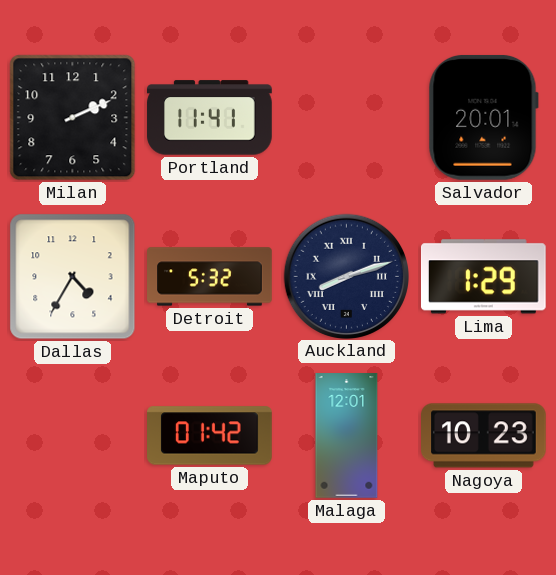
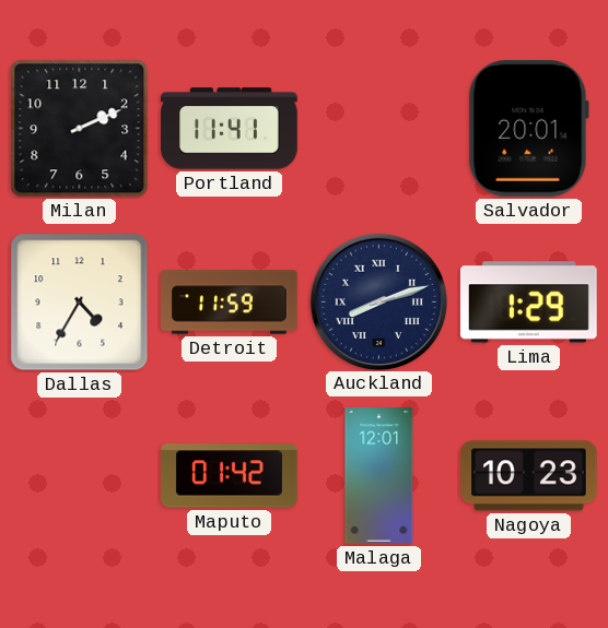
Detroit: 5:32 -> 11:59 (230, 303)
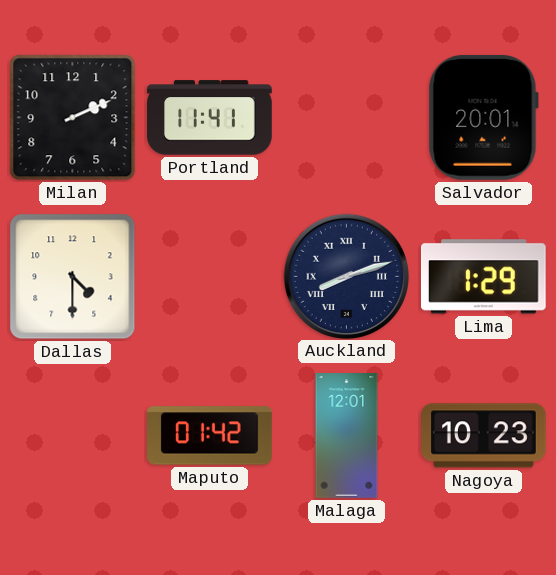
Dallas: 4:35 -> 4:30 (73, 277)
Detroit: 11:59 -> none (230, 303)
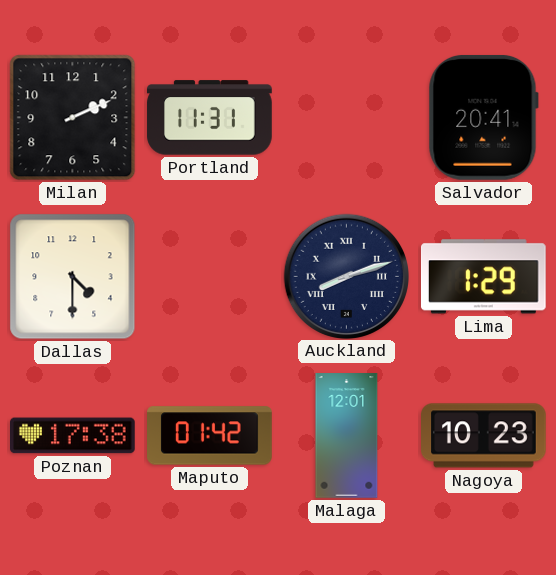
Portland: 11:41 -> 11:31 (210, 118)
Salvador: 20:01 -> 20:41 (483, 117)
Poznan: none -> 17:38 (73, 436)
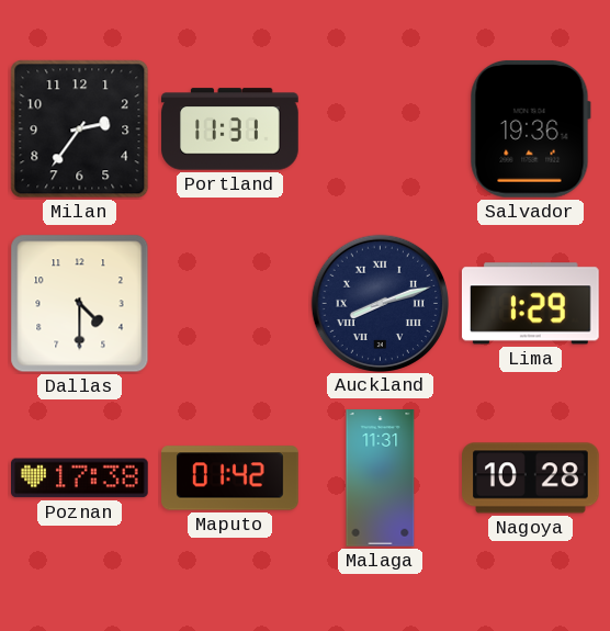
Milan: 2:11 -> 2:36 (80, 129)
Salvador: 20:41 -> 19:36 (530, 128)
Malaga: 12:01 -> 11:31 (381, 478)
Nagoya: 10:23 -> 10:28 (531, 478)
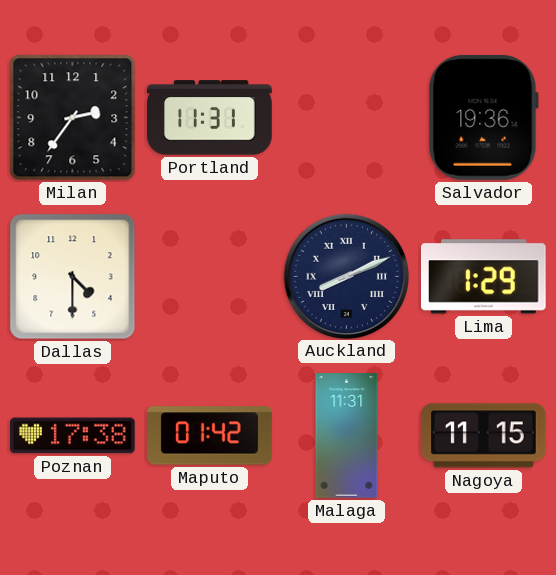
Auckland: 8:12 -> 8:11 (346, 276)
Nagoya: 10:28 -> 11:15 (484, 436)
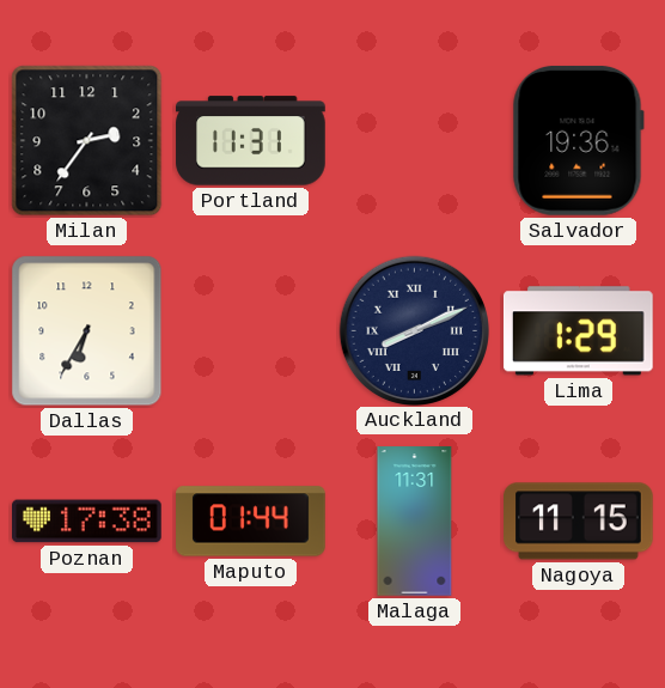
Dallas: 4:30 -> 6:35 (87, 331)
Maputo: 01:42 -> 01:44 (251, 522)
